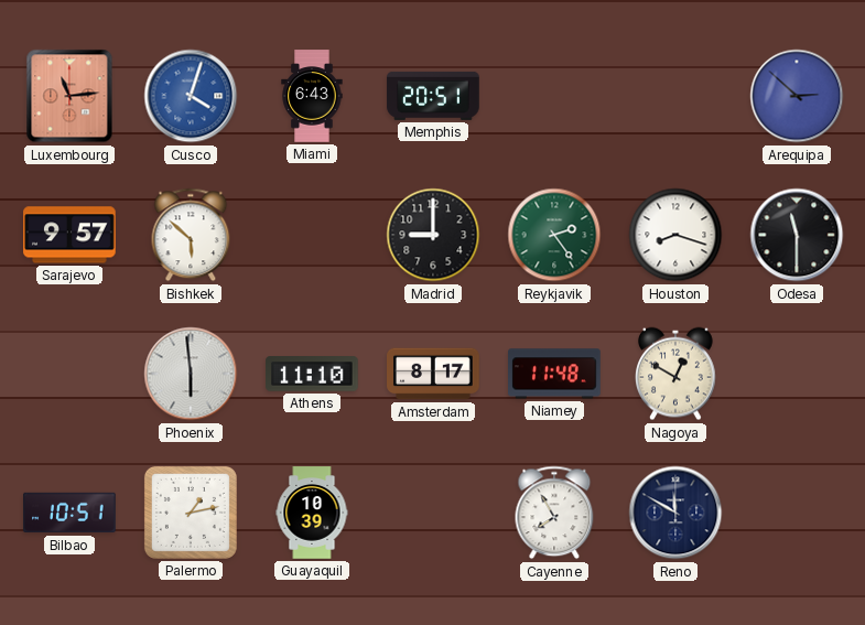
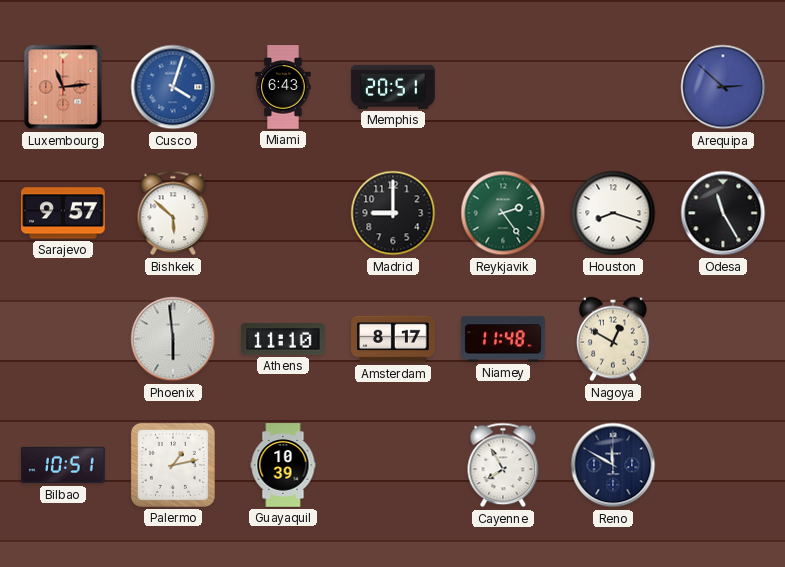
Odesa: 11:30 -> 11:25 (723, 213)
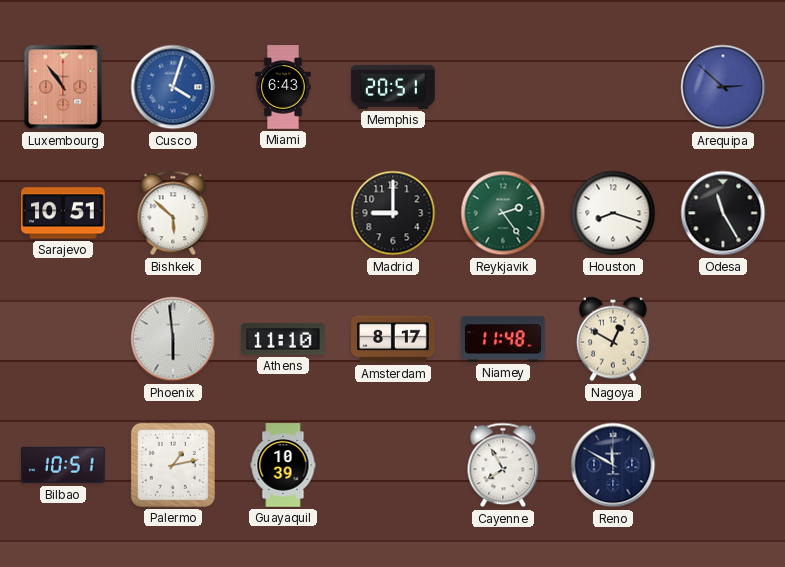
Luxembourg: 11:14 -> 10:54 (63, 87)
Sarajevo: 9:57 -> 10:51 (63, 213)
